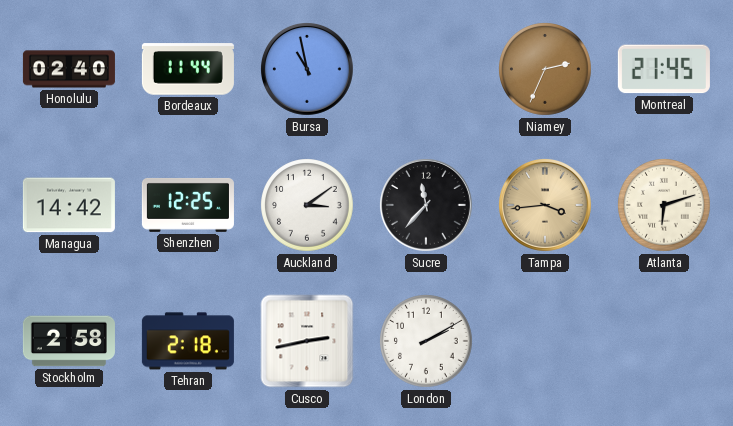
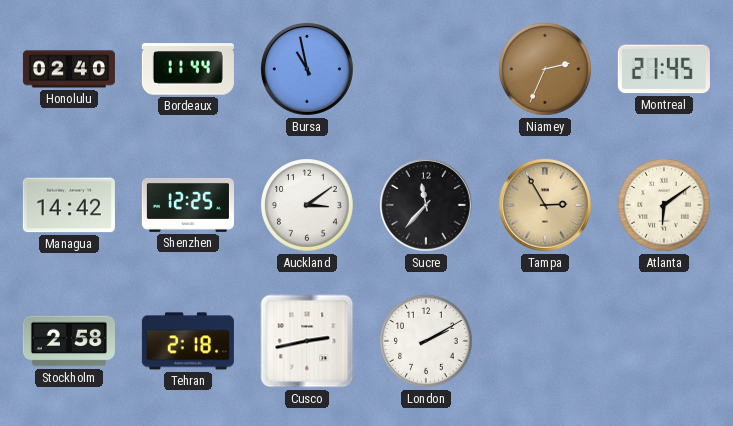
Tampa: 3:44 -> 2:55 (545, 205)
Atlanta: 6:12 -> 6:09 (665, 206)
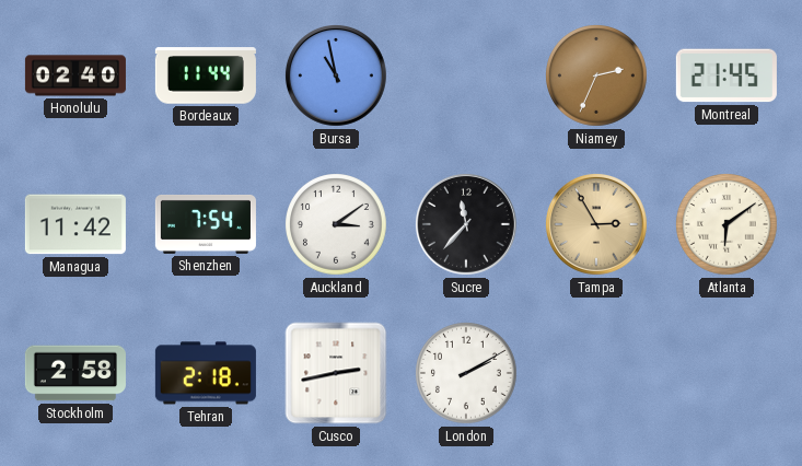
Managua: 14:42 -> 11:42 (75, 224)
Shenzhen: 12:25 -> 7:54 (206, 224)
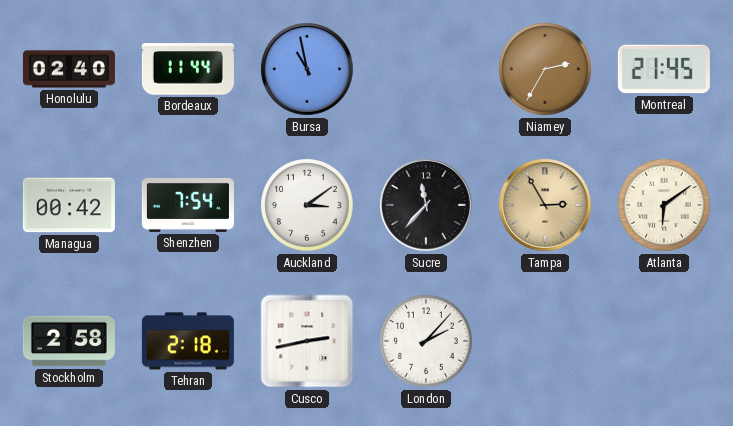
Niamey: 2:34 -> 2:35 (546, 70)
Managua: 11:42 -> 00:42 (69, 205)
London: 2:10 -> 2:07 (427, 342)
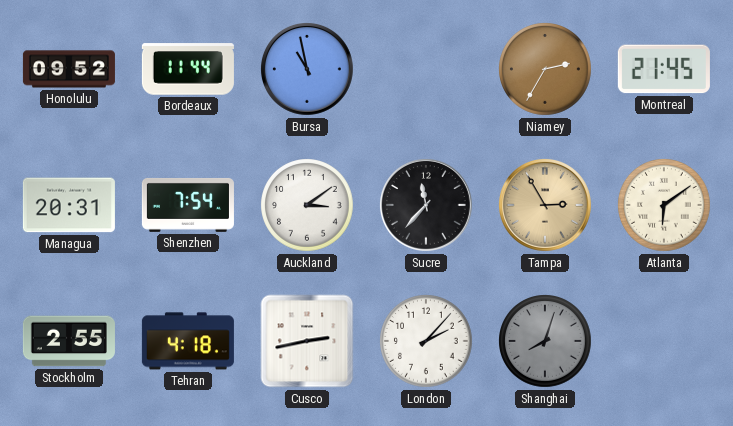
Honolulu: 02:40 -> 09:52 (69, 69)
Managua: 00:42 -> 20:31 (69, 205)
Stockholm: 2:58 -> 2:55 (69, 341)
Tehran: 2:18 -> 4:18 (188, 341)
Shanghai: none -> 8:03 (546, 342)
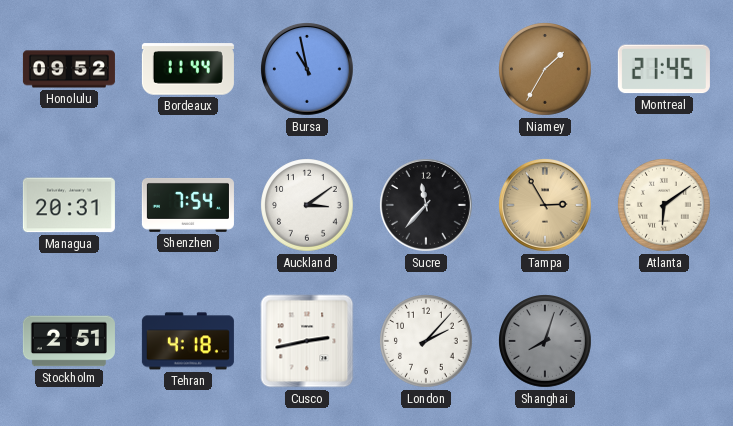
Niamey: 2:35 -> 1:35 (546, 70)
Stockholm: 2:55 -> 2:51 (69, 341)
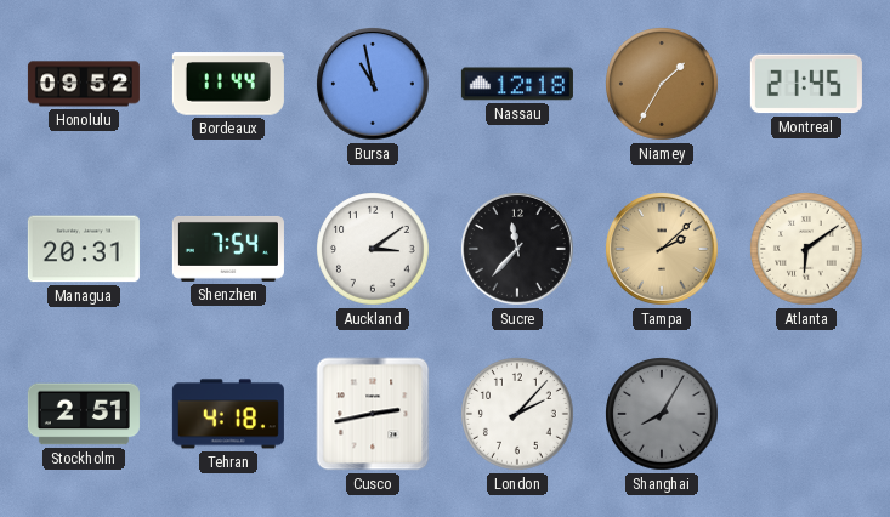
Nassau: none -> 12:18 (517, 84)
Tampa: 2:55 -> 2:08 (662, 249)
Shanghai: 8:03 -> 8:05 (663, 415)
